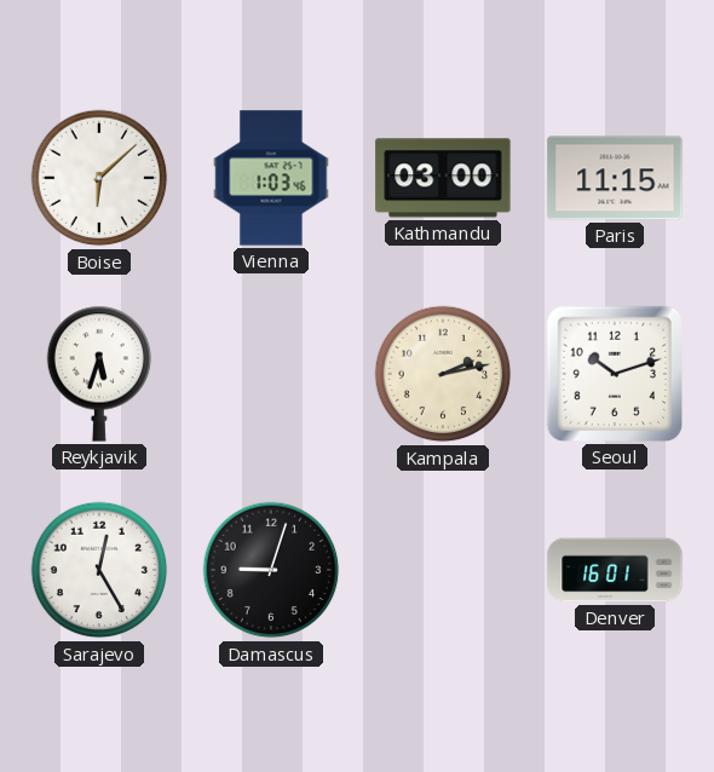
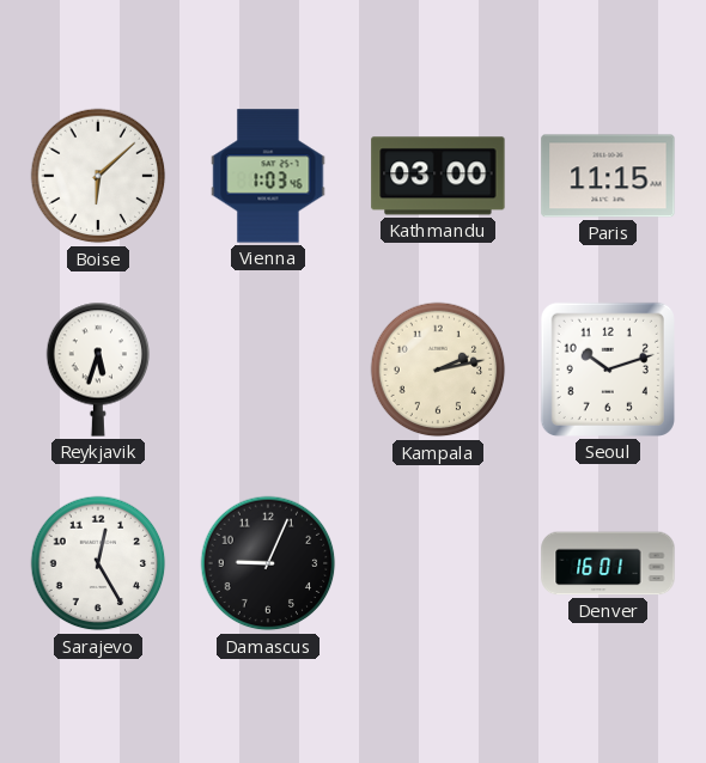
Damascus: 9:03 -> 9:04 (268, 563)
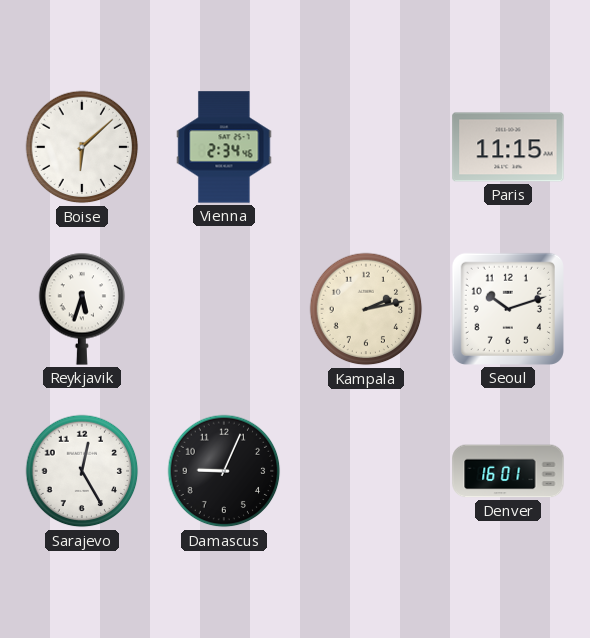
Vienna: 1:03 -> 2:34 (224, 147)
Kathmandu: 03:00 -> none (438, 176)
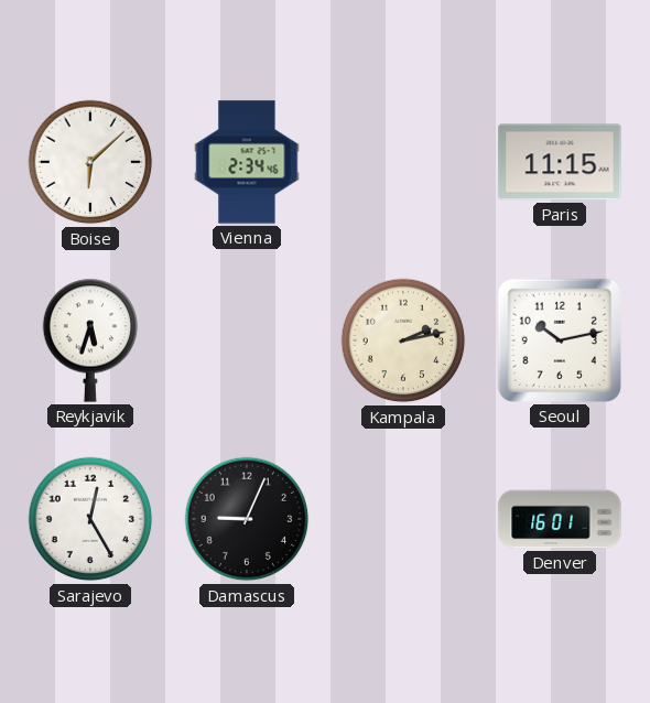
Seoul: 10:12 -> 10:13 (560, 340)
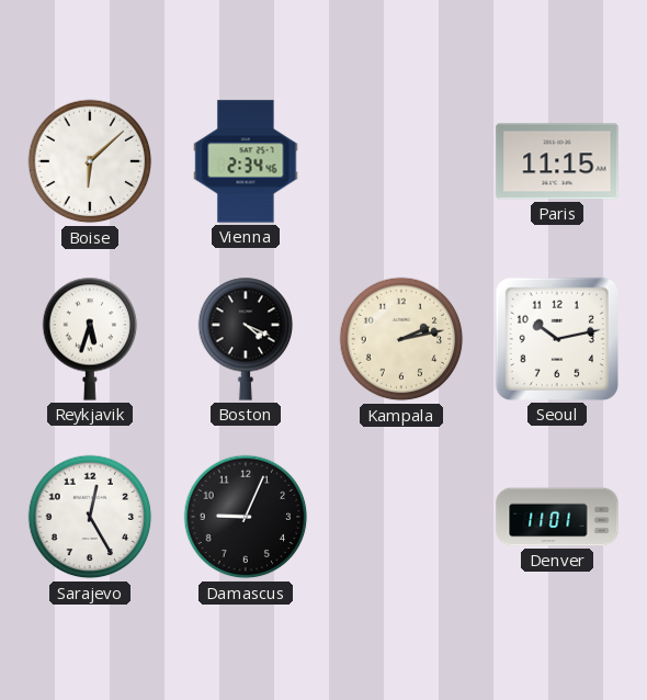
Boston: none -> 4:19 (246, 339)
Denver: 16:01 -> 11:01 (557, 517)
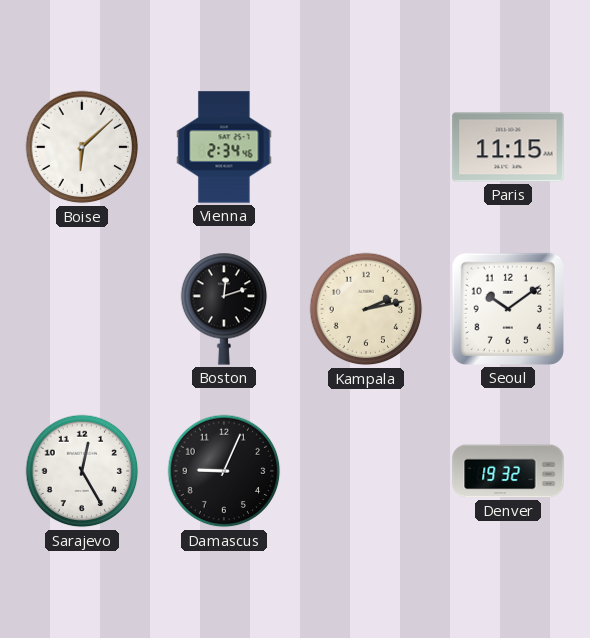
Reykjavik: 5:33 -> none (90, 339)
Boston: 4:19 -> 12:12 (224, 309)
Seoul: 10:13 -> 10:09 (508, 309)
Denver: 11:01 -> 19:32 (508, 471)
